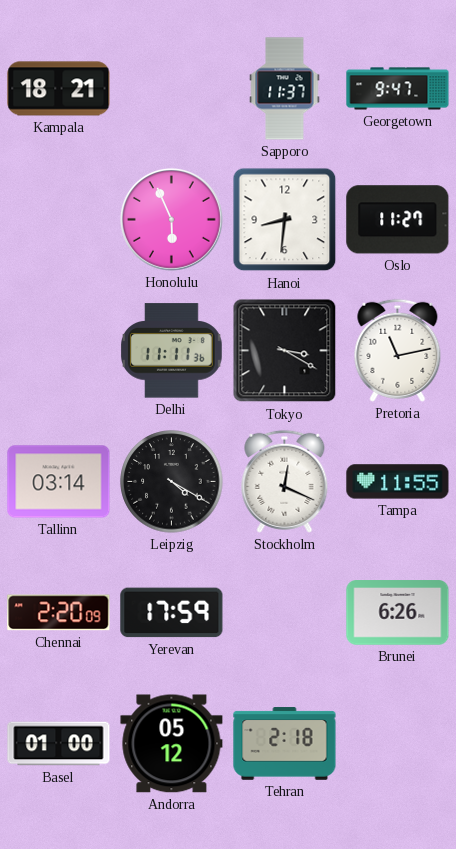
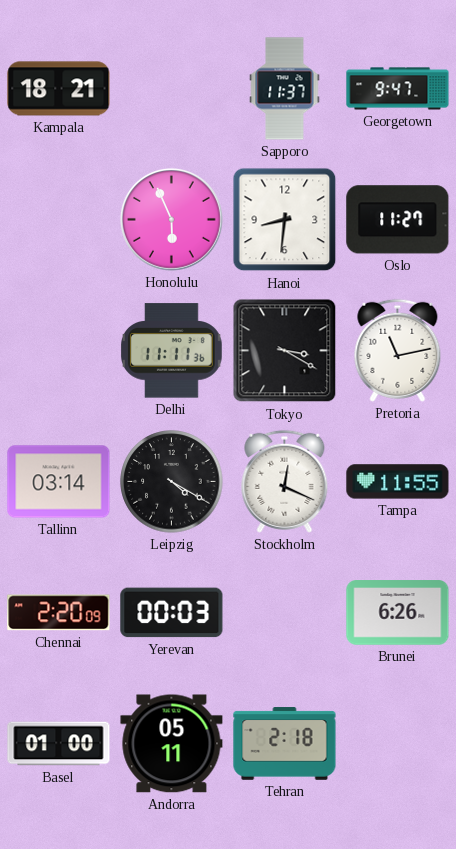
Yerevan: 17:59 -> 00:03 (172, 613)
Andorra: 05:12 -> 05:11 (172, 744)
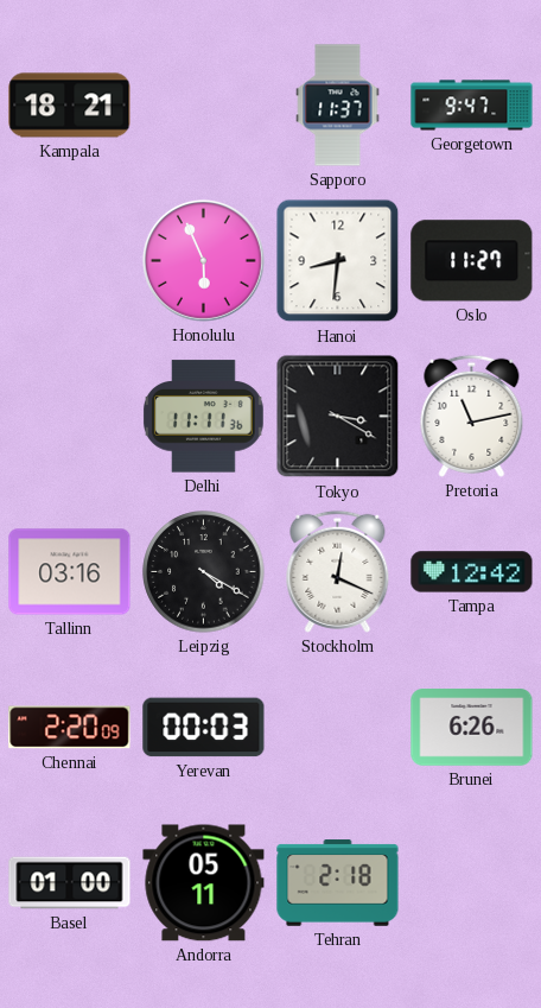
Tallinn: 03:14 -> 03:16 (70, 572)
Tampa: 11:55 -> 12:42 (472, 572)
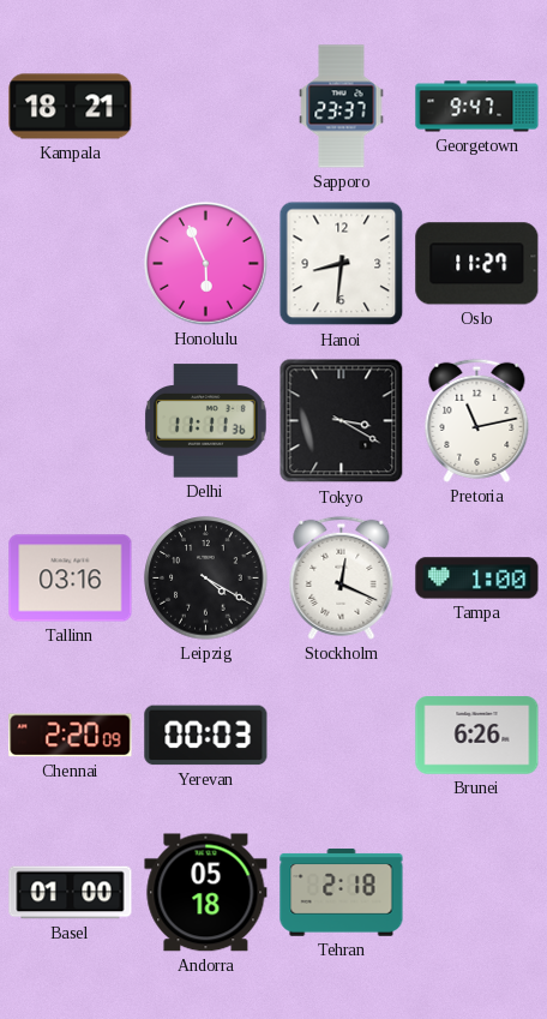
Sapporo: 11:37 -> 23:37 (342, 107)
Tampa: 12:42 -> 1:00 (477, 579)
Andorra: 05:11 -> 05:18 (206, 893)
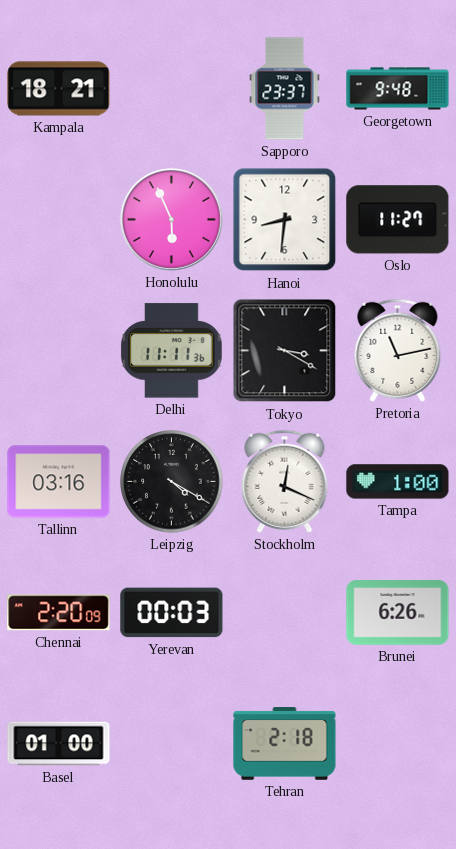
Georgetown: 9:47 -> 9:48 (398, 89)
Andorra: 05:18 -> none (206, 893)
